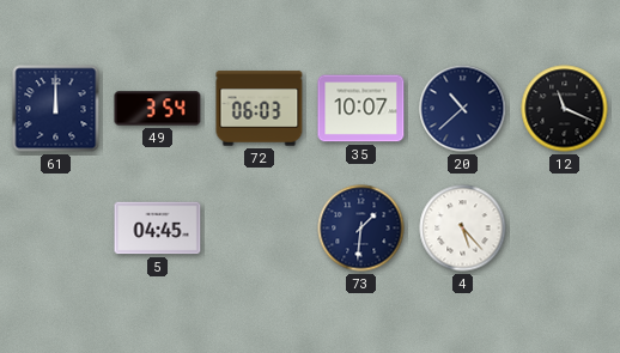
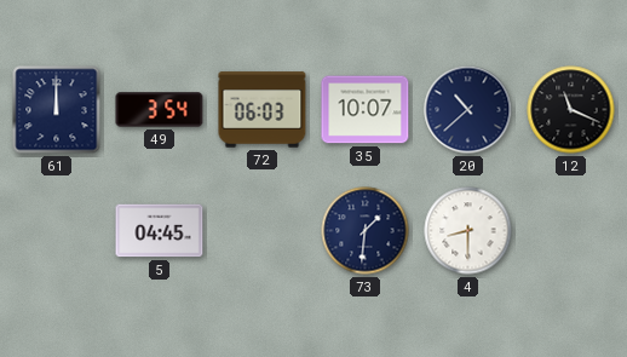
4: 5:23 -> 8:30 (468, 231)
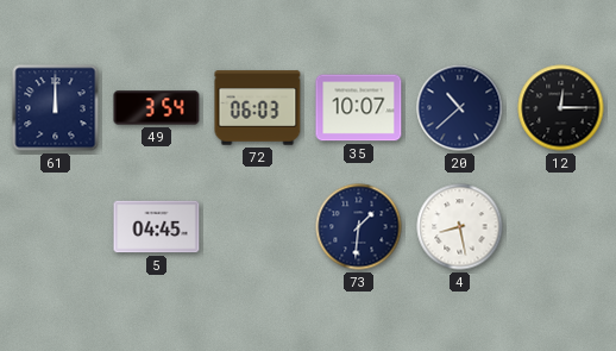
12: 11:19 -> 12:15 (561, 108)
4: 8:30 -> 8:28 (460, 227)
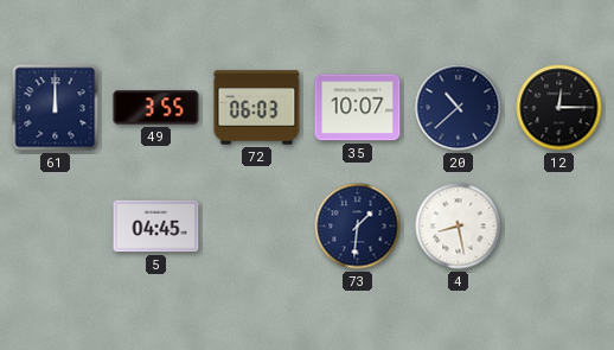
49: 3:54 -> 3:55 (156, 108)
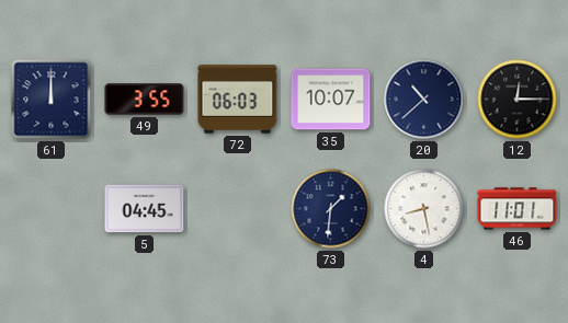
46: none -> 11:01 (518, 209)
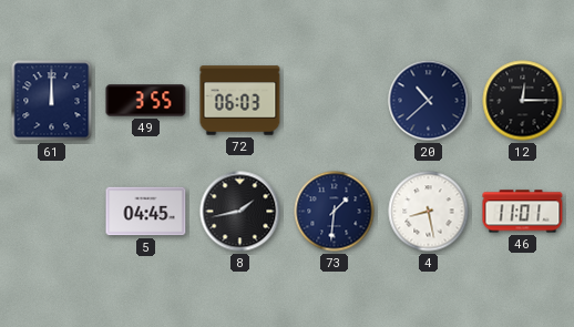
35: 10:07 -> none (331, 100)
8: none -> 1:43 (240, 212)
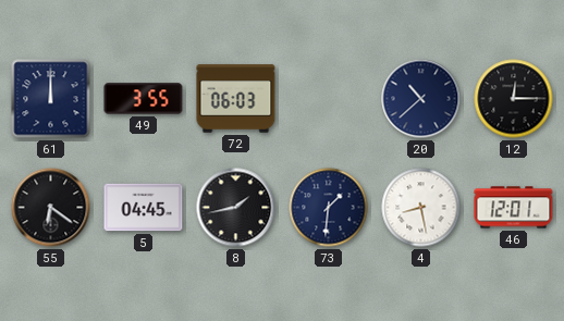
55: none -> 6:21 (51, 208)
46: 11:01 -> 12:01 (514, 208)
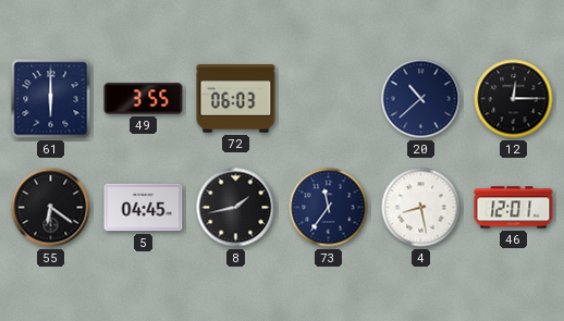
61: 12:00 -> 6:00 (51, 99)
73: 1:31 -> 11:36 (329, 208)
